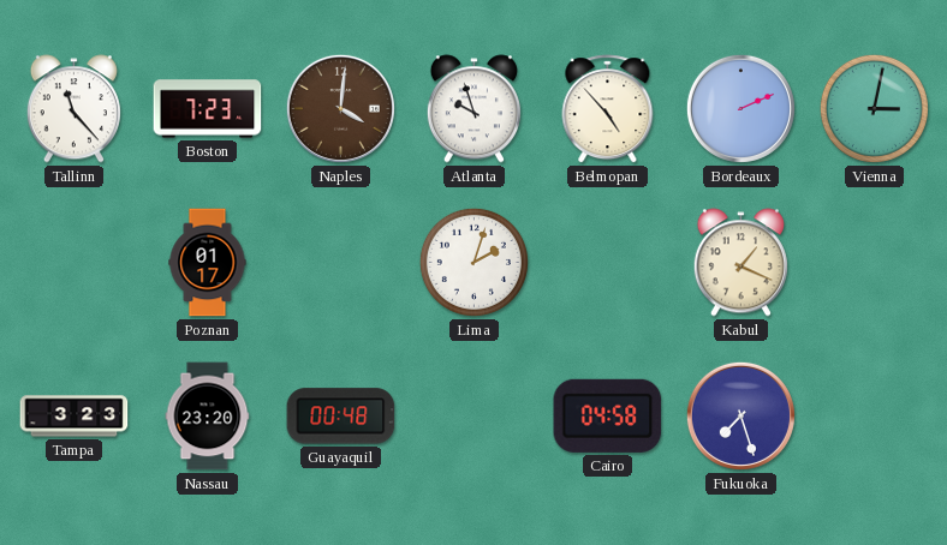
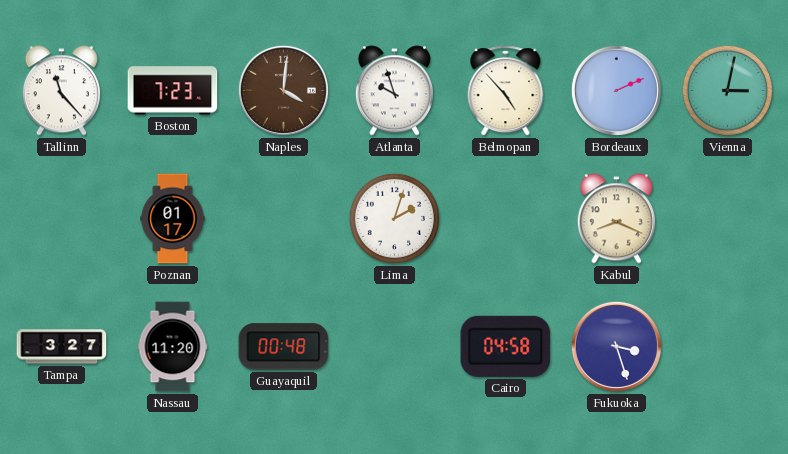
Kabul: 1:19 -> 8:19 (616, 219)
Tampa: 3:23 -> 3:27 (62, 347)
Nassau: 23:20 -> 11:20 (173, 347)
Fukuoka: 7:27 -> 3:27 (616, 346)
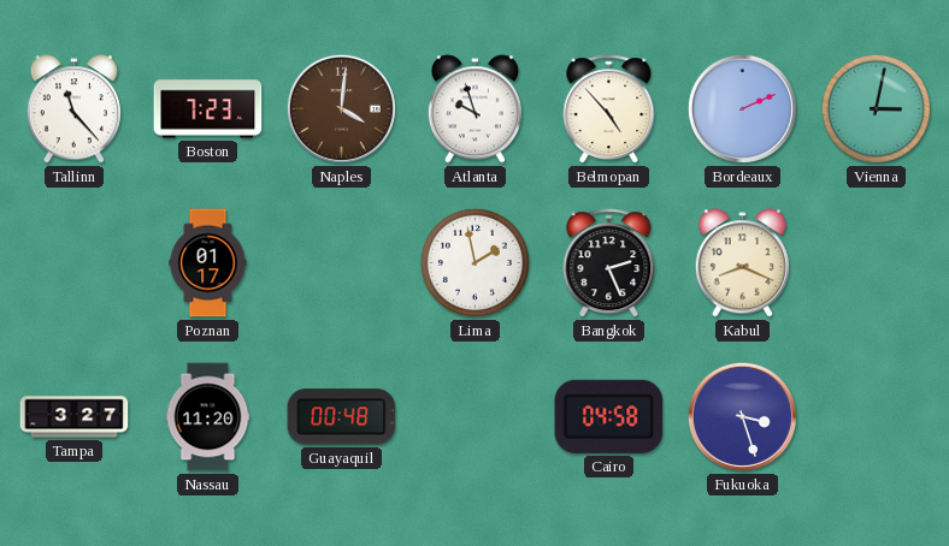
Lima: 2:03 -> 1:58 (474, 262)
Bangkok: none -> 2:26 (609, 263)
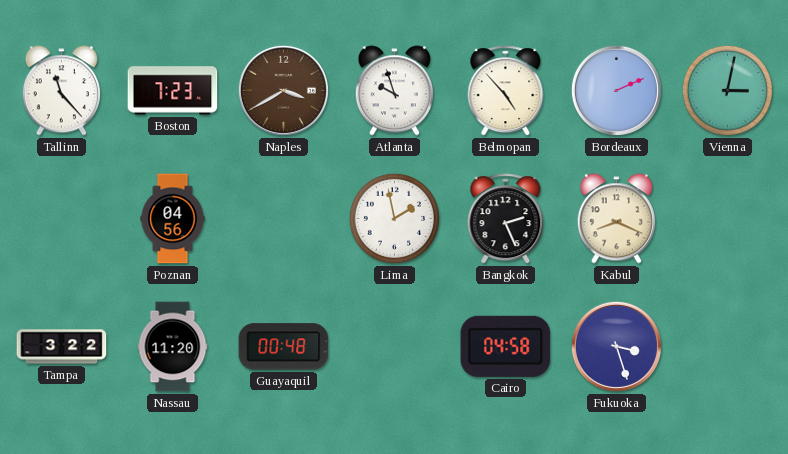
Naples: 4:01 -> 3:40 (283, 90)
Poznan: 01:17 -> 04:56 (173, 219)
Tampa: 3:27 -> 3:22 (62, 347)
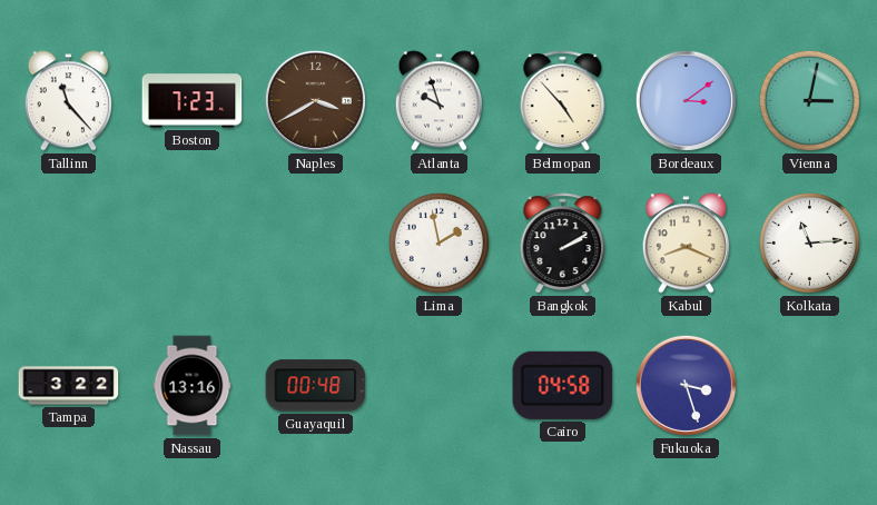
Bordeaux: 2:11 -> 3:09 (686, 100)
Poznan: 04:56 -> none (173, 219)
Bangkok: 2:26 -> 2:10 (563, 244)
Kolkata: none -> 11:14 (809, 242)
Nassau: 11:20 -> 13:16 (193, 386)
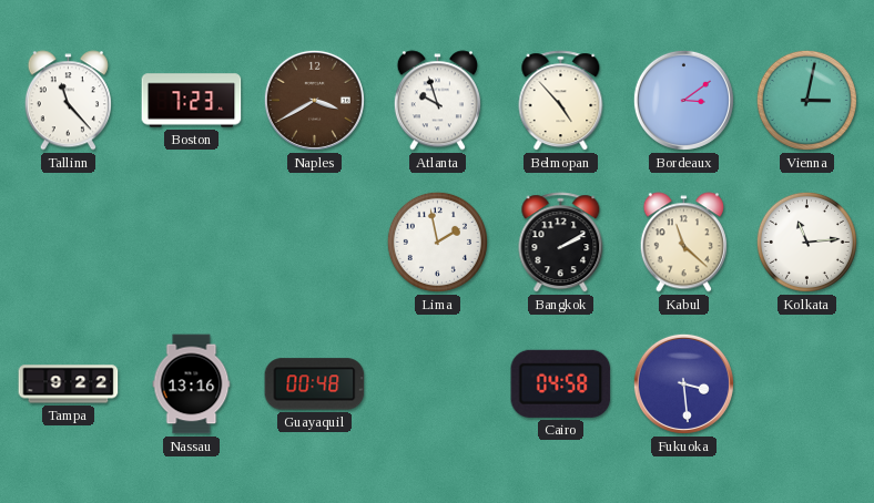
Kabul: 8:19 -> 11:22 (683, 243)
Tampa: 3:22 -> 9:22 (69, 384)
Fukuoka: 3:27 -> 3:29 (683, 383)
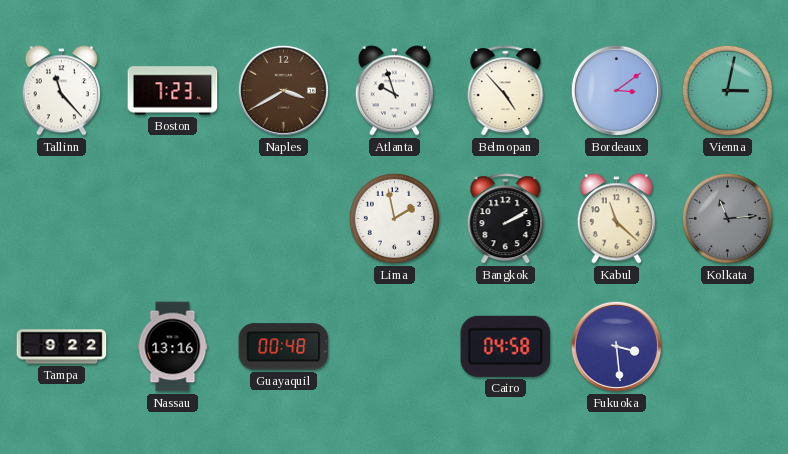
Kolkata dial: white -> grey (727, 218)
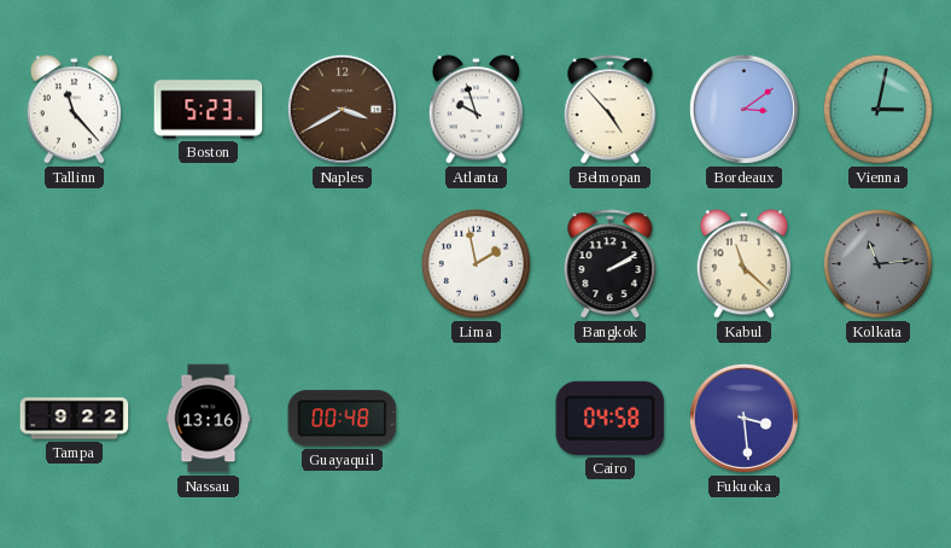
Boston: 7:23 -> 5:23 (209, 110)
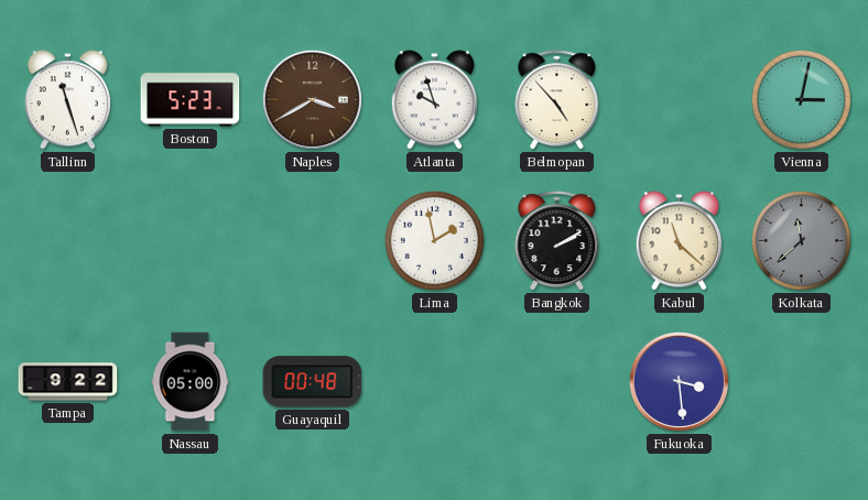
Tallinn: 11:23 -> 11:27 (67, 100)
Bordeaux: 3:09 -> none (743, 109)
Kolkata: 11:14 -> 11:38 (801, 240)
Nassau: 13:16 -> 05:00 (191, 382)
Cairo: 04:58 -> none (611, 418)
